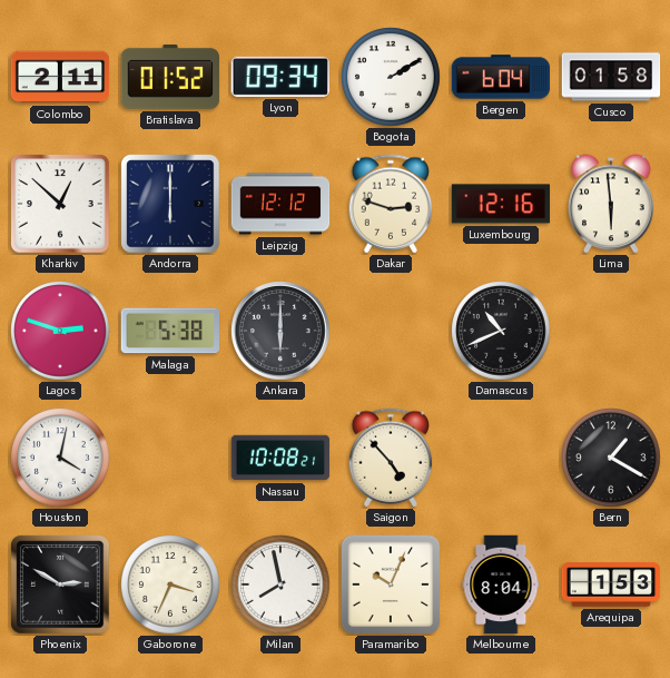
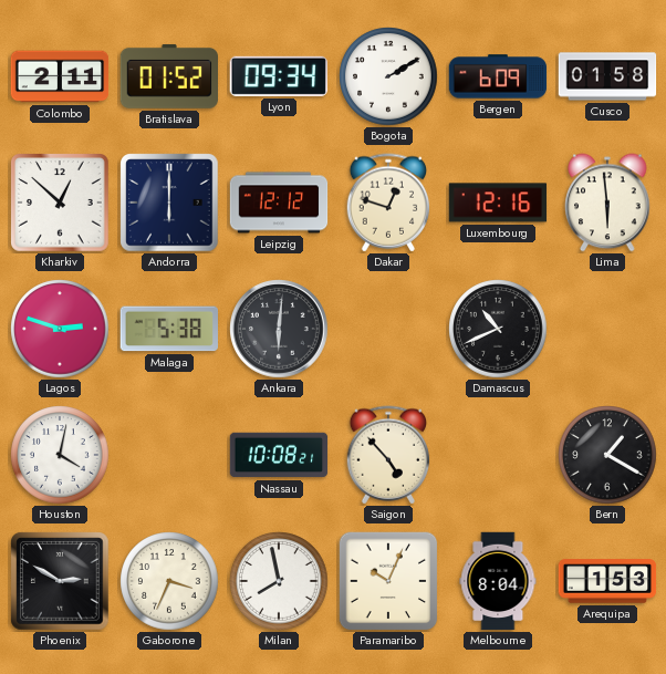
Bergen: 6:04 -> 6:09 (498, 76)
Dakar: 2:48 -> 12:48 (388, 203)
Ankara: 6:00 -> 6:01 (279, 329)
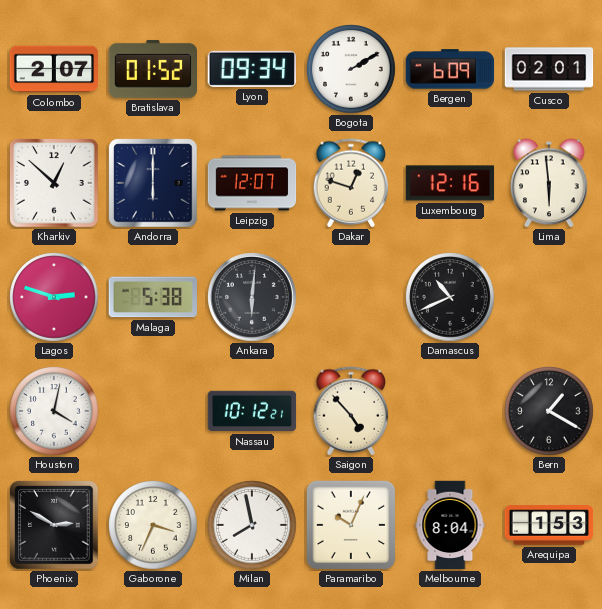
Colombo: 2:11 -> 2:07 (54, 69)
Cusco: 01:58 -> 02:01 (549, 69)
Leipzig: 12:12 -> 12:07 (252, 183)
Nassau: 10:08 -> 10:12 (252, 411)
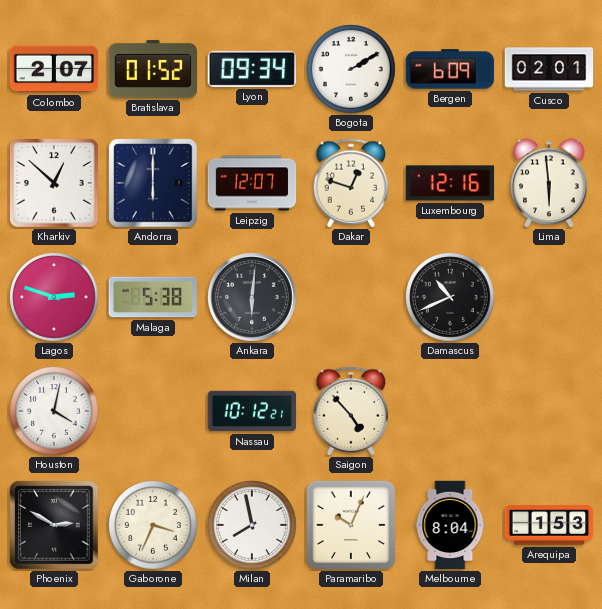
Bern: 1:20 -> none (549, 411)
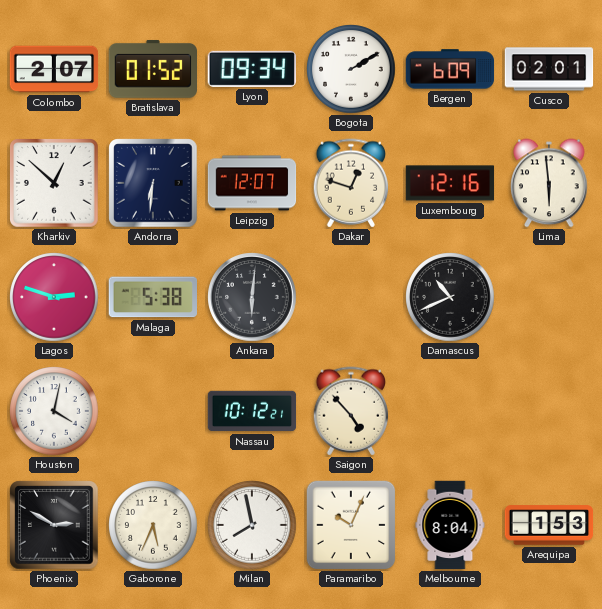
Andorra: 6:00 -> 6:31 (153, 183)
Gaborone: 3:34 -> 5:34 (153, 525)
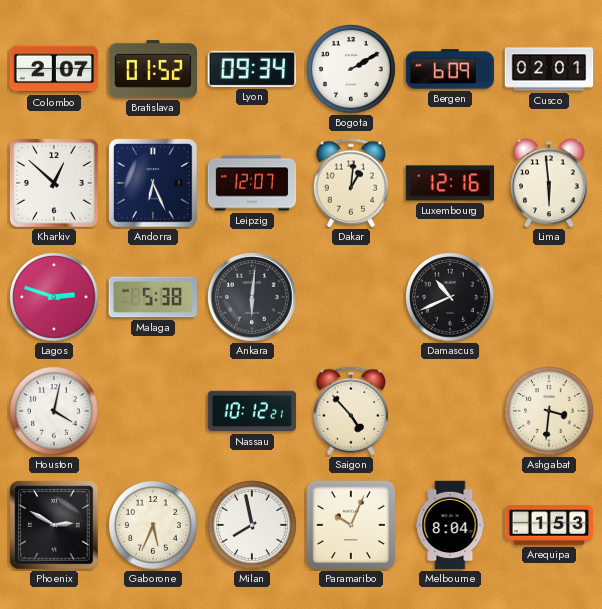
Andorra: 6:31 -> 6:26 (153, 183)
Dakar: 12:48 -> 1:01 (351, 183)
Ashgabat: none -> 3:31 (549, 411)
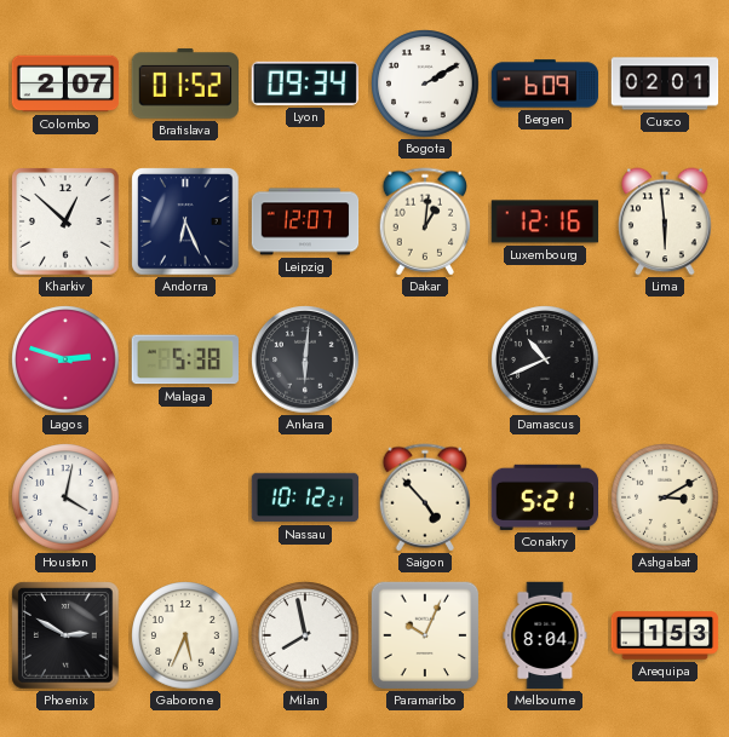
Conakry: none -> 5:21 (545, 497)
Ashgabat: 3:31 -> 3:10 (665, 497)
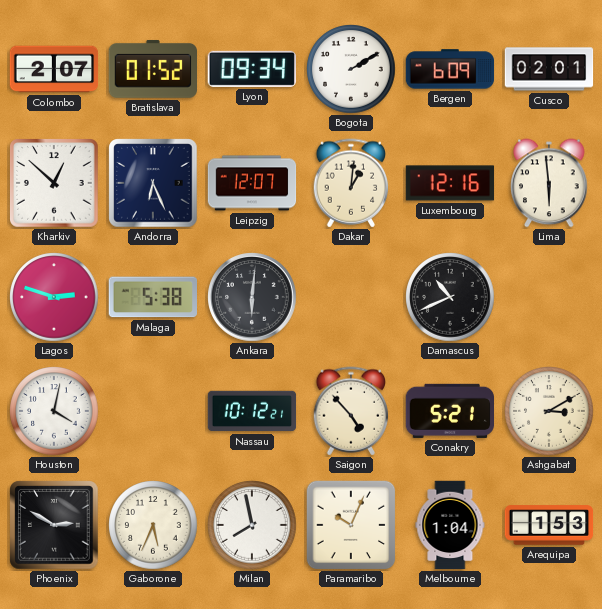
Melbourne: 8:04 -> 1:04 (450, 525)
